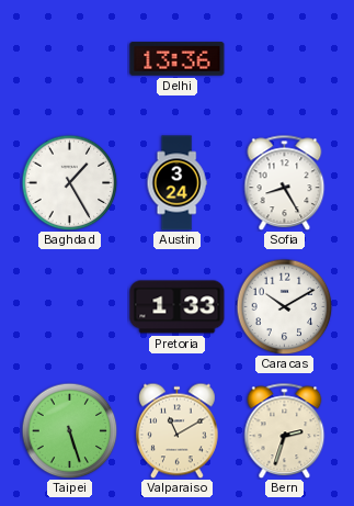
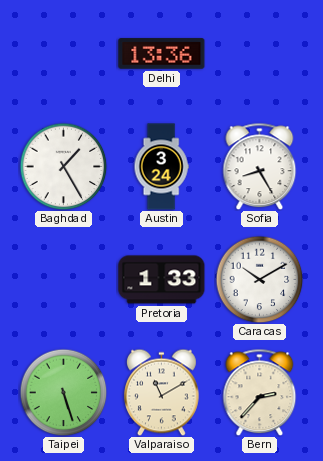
Bern: 2:33 -> 2:37 (260, 392)
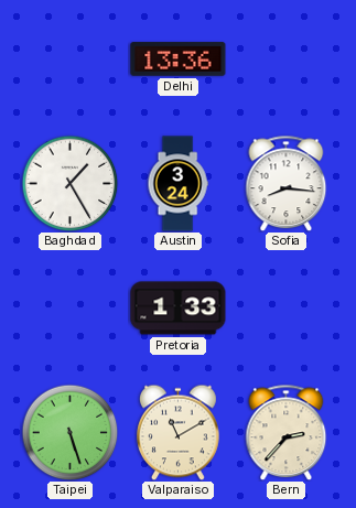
Sofia: 8:25 -> 8:16 (287, 183)
Caracas: 10:10 -> none (259, 279)
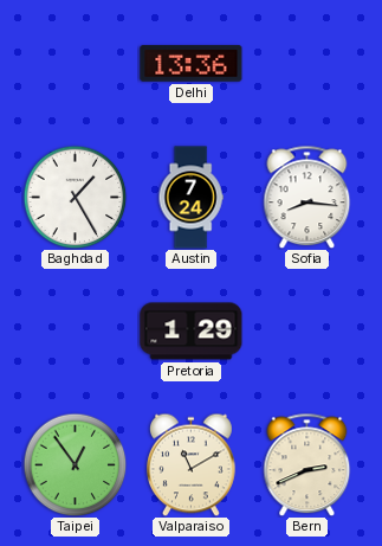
Austin: 3:24 -> 7:24 (190, 198)
Pretoria: 1:33 -> 1:29 (192, 332)
Taipei: 5:27 -> 12:54 (75, 464)
Bern: 2:37 -> 2:41 (307, 464)
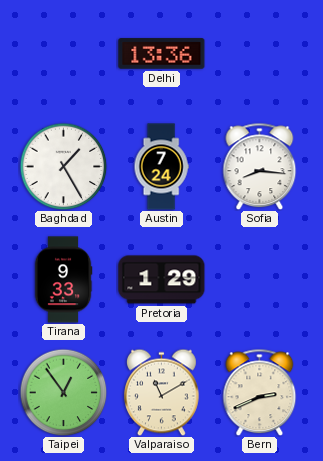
Tirana: none -> 9:33 (63, 280)
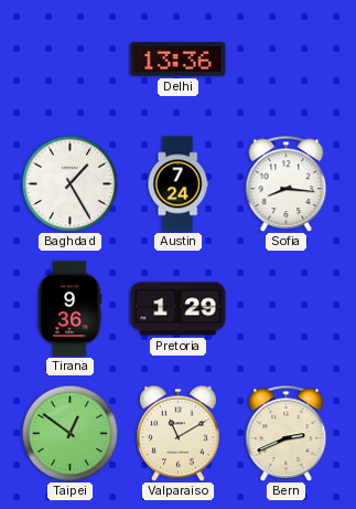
Tirana: 9:33 -> 9:36 (69, 309)
Taipei: 12:54 -> 12:51 (69, 433)
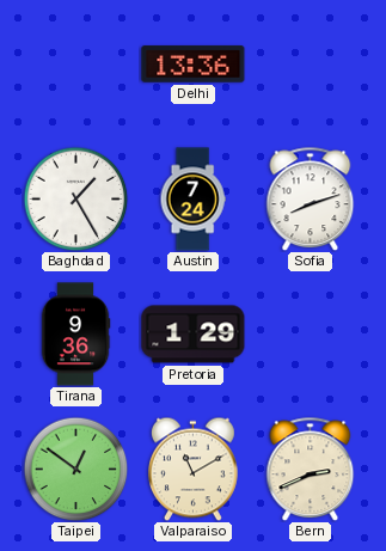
Sofia: 8:16 -> 8:12 (311, 198)
